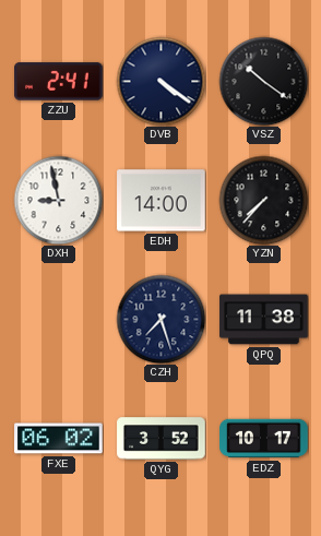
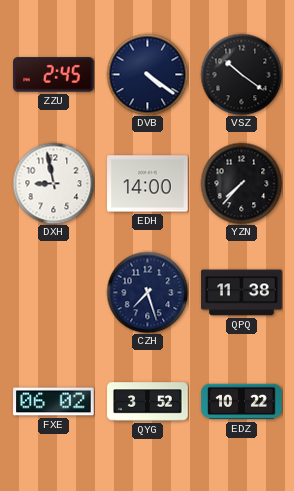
ZZU: 2:41 -> 2:45 (54, 75)
EDZ: 10:17 -> 10:22 (242, 402)
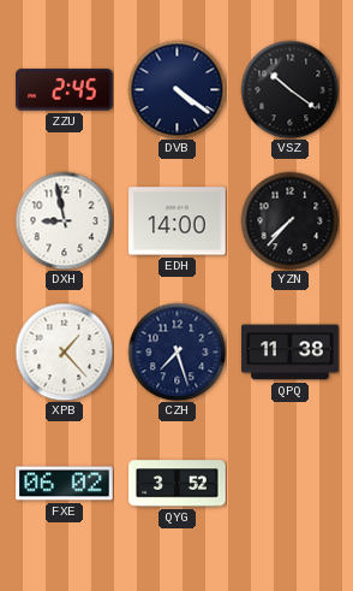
XPB: none -> 1:23 (64, 351)
EDZ: 10:22 -> none (242, 402)
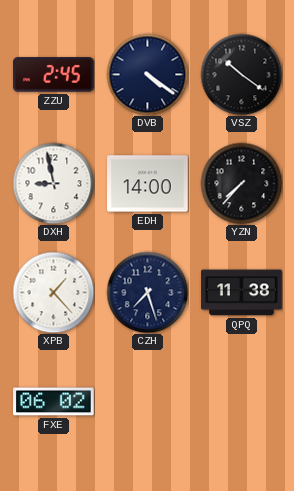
QYG: 3:52 -> none (178, 484)
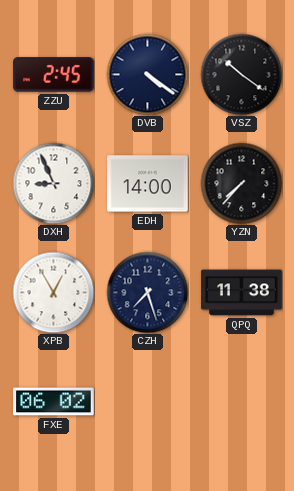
DXH: 8:58 -> 8:56 (53, 183)
XPB: 1:23 -> 12:55 (53, 292)
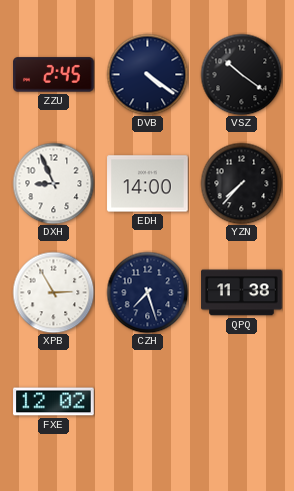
XPB: 12:55 -> 2:55 (53, 292)
FXE: 06:02 -> 12:02 (54, 402)
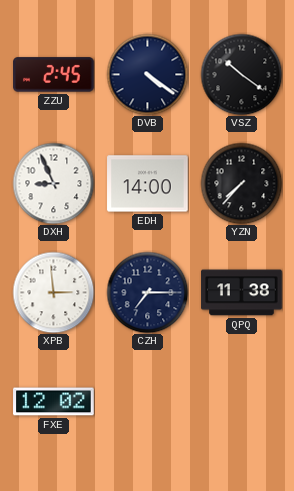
XPB: 2:55 -> 2:59 (53, 292)
CZH: 7:27 -> 7:15 (147, 292)
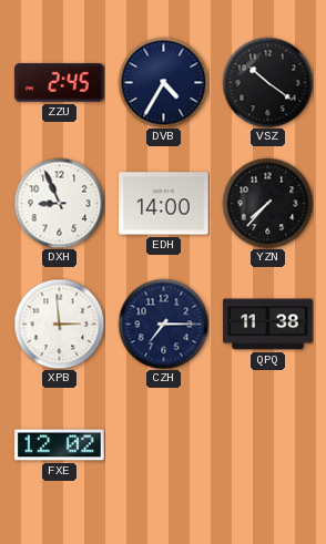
DVB: 4:21 -> 4:35 (163, 82)
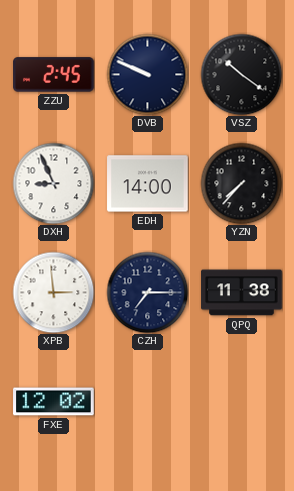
DVB: 4:35 -> 9:49 (147, 74)
